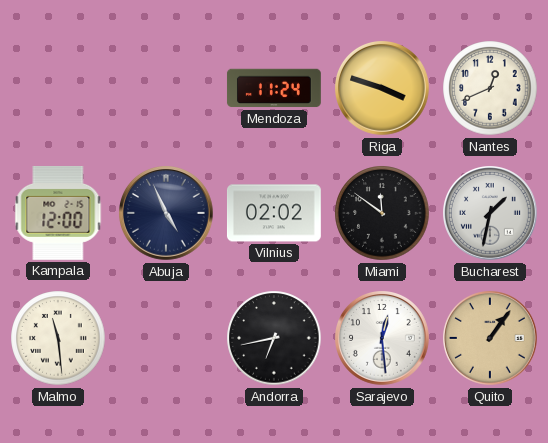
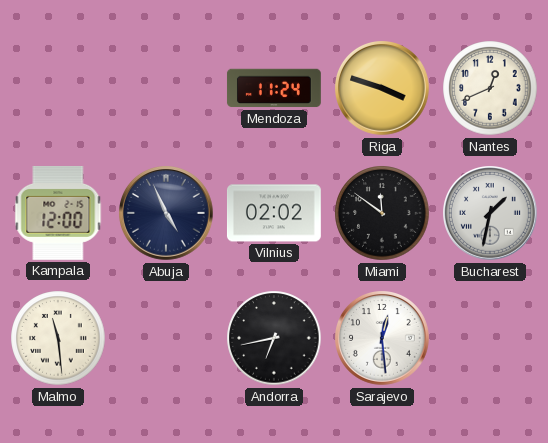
Quito: 1:06 -> none (491, 339)
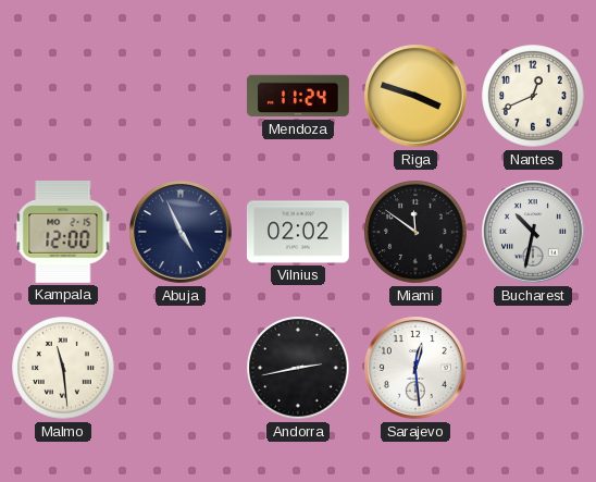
Bucharest: 1:32 -> 10:32 (534, 233)
Andorra: 6:43 -> 2:43 (298, 368)
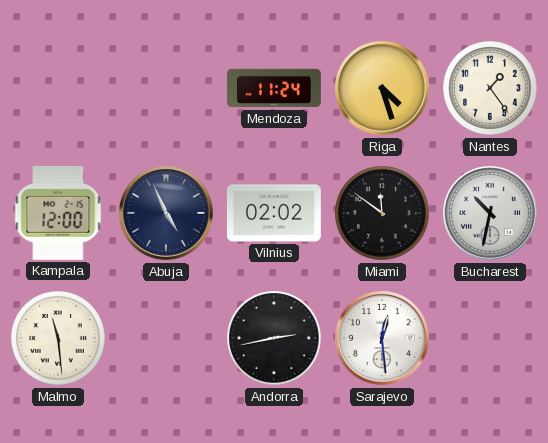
Riga: 3:48 -> 4:27 (383, 89)
Nantes: 12:41 -> 1:24 (490, 88)
